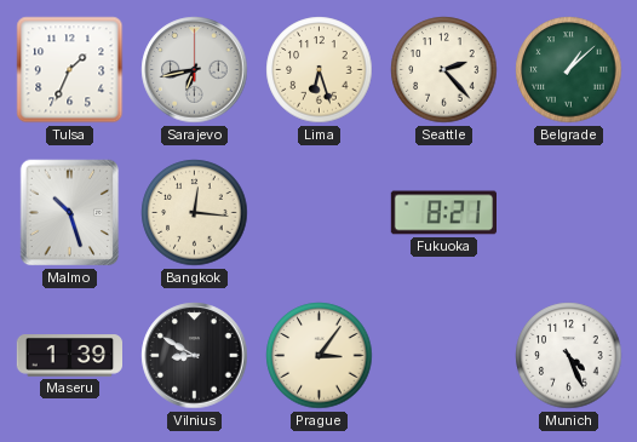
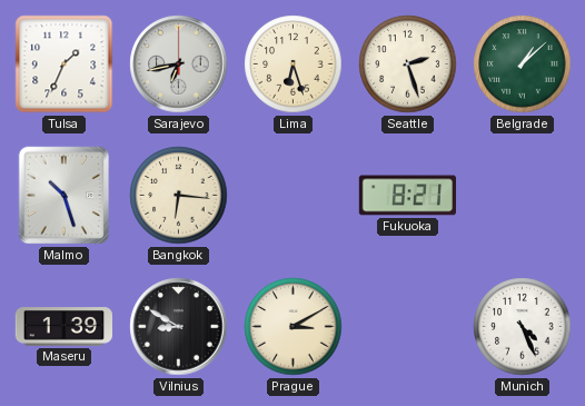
Seattle: 2:23 -> 2:27 (408, 65)
Bangkok: 12:16 -> 6:16 (179, 196)
Prague: 3:06 -> 3:10 (294, 327)
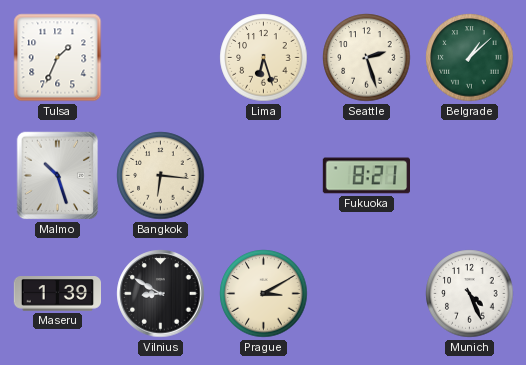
Sarajevo: 6:43 -> none (179, 65)
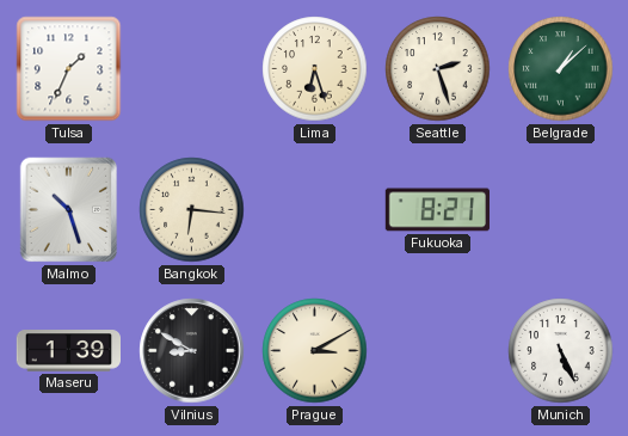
Munich: 4:26 -> 5:26 (561, 351)
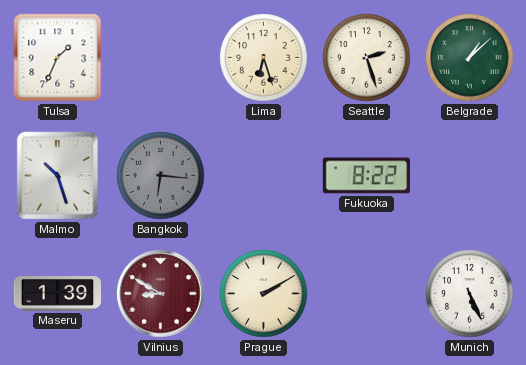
Bangkok dial: cream -> grey (161, 176)
Fukuoka: 8:21 -> 8:22 (366, 176)
Vilnius dial: black -> burgundy (161, 294)
Prague: 3:10 -> 2:10 (264, 294)
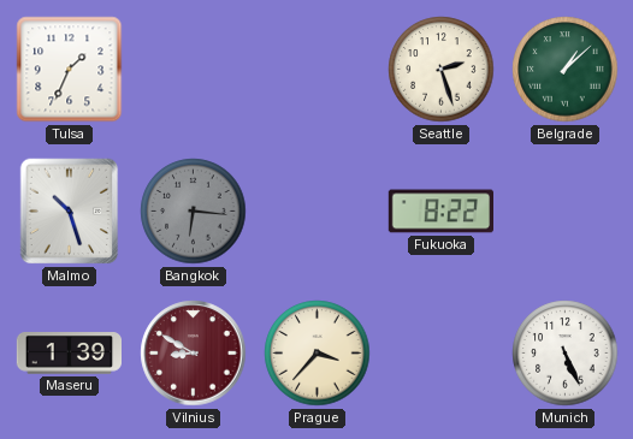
Lima: 6:27 -> none (264, 58)
Prague: 2:10 -> 3:37 (318, 354)
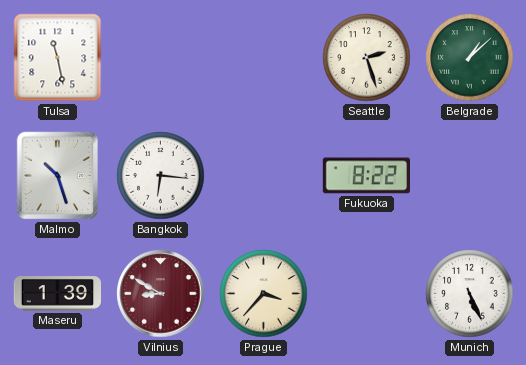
Tulsa: 1:34 -> 11:28 (58, 58)
Bangkok dial: grey -> white (161, 176)
